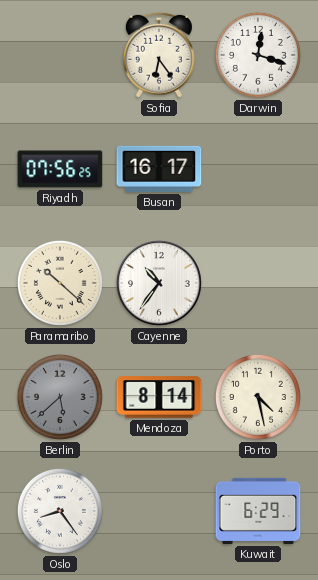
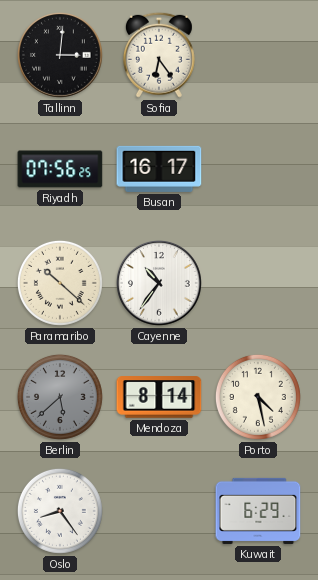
Tallinn: none -> 3:01 (61, 56)
Darwin: 12:18 -> none (258, 55)
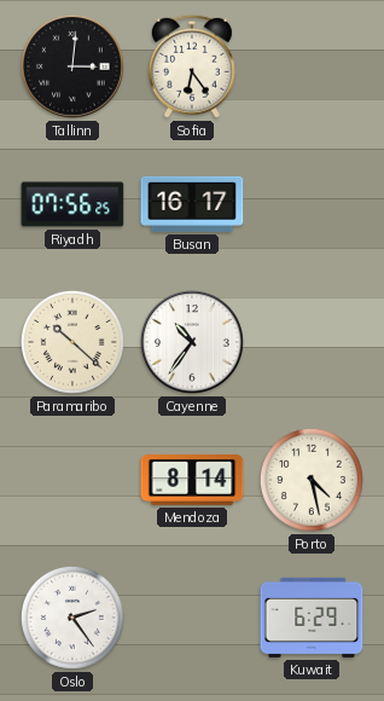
Berlin: 5:38 -> none (60, 397)
Oslo: 8:24 -> 2:24 (72, 618)
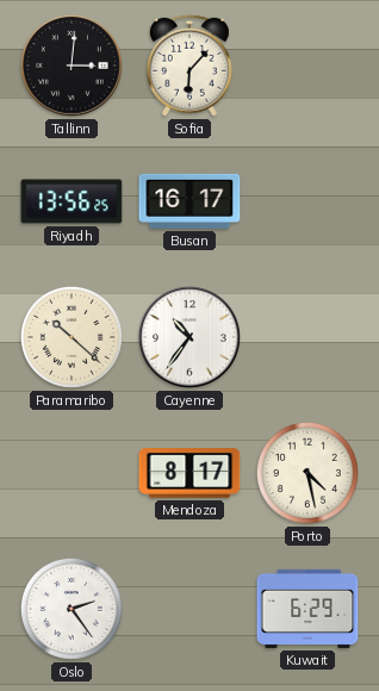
Sofia: 6:24 -> 6:07 (189, 66)
Riyadh: 07:56 -> 13:56 (72, 201)
Mendoza: 8:14 -> 8:17 (189, 473)
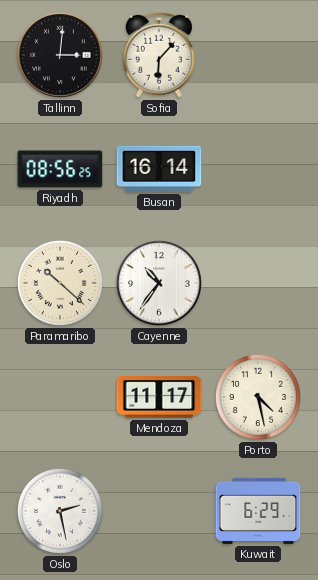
Riyadh: 13:56 -> 08:56 (60, 169)
Busan: 16:17 -> 16:14 (159, 169)
Mendoza: 8:17 -> 11:17 (159, 397)
Oslo: 2:24 -> 2:28 (60, 511)
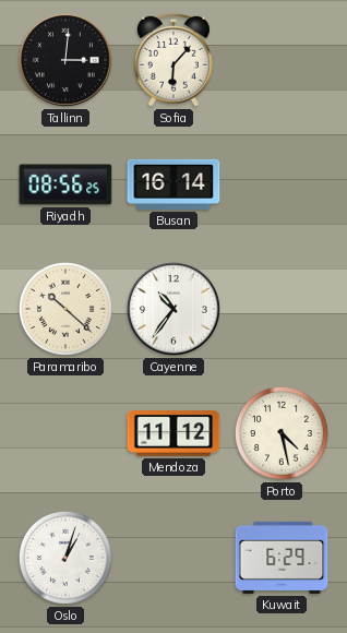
Mendoza: 11:17 -> 11:12 (174, 433)
Oslo: 2:28 -> 1:03 (65, 558)
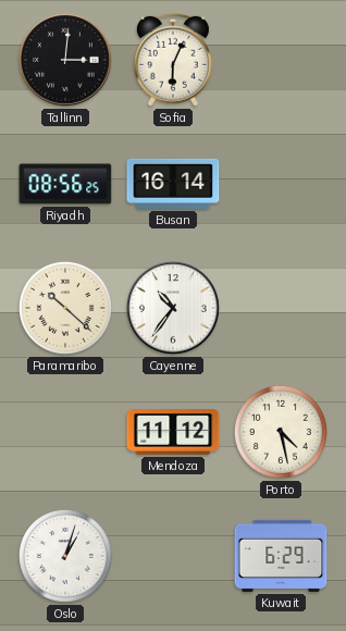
Sofia: 6:07 -> 6:04 (173, 60)
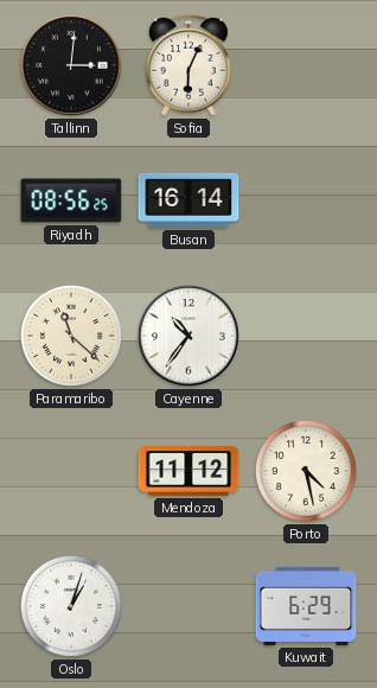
Paramaribo: 10:22 -> 11:22 (71, 336)
